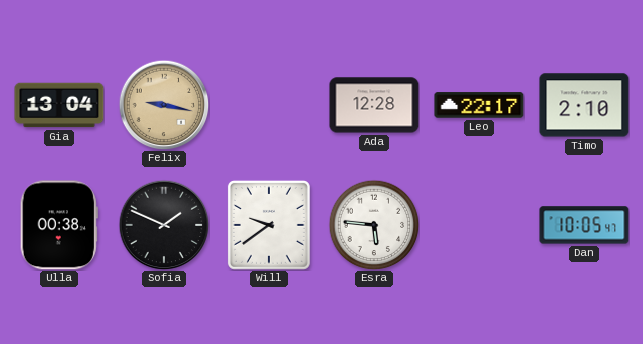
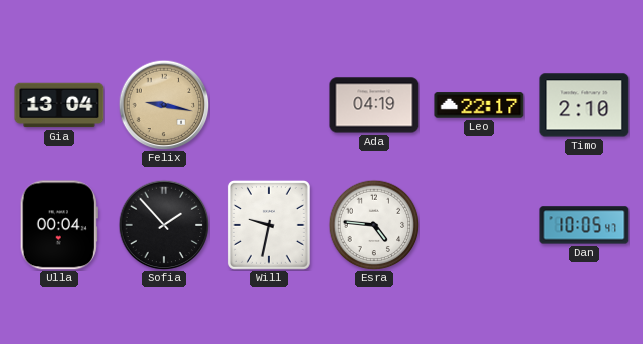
Ada: 12:28 -> 04:19 (374, 105)
Ulla: 00:38 -> 00:04 (59, 225)
Sofia: 1:49 -> 1:53 (164, 225)
Will: 9:39 -> 9:32 (269, 225)
Esra: 5:46 -> 4:46 (374, 225)
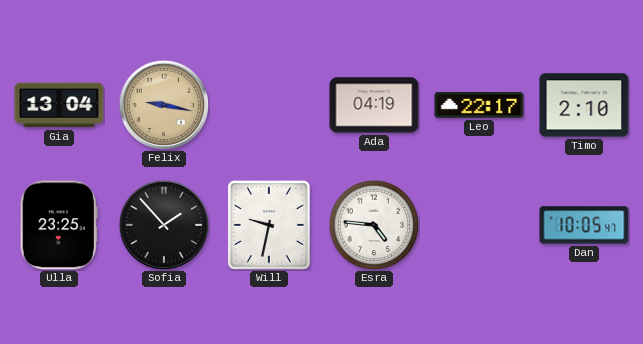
Ulla: 00:04 -> 23:25 (59, 225)
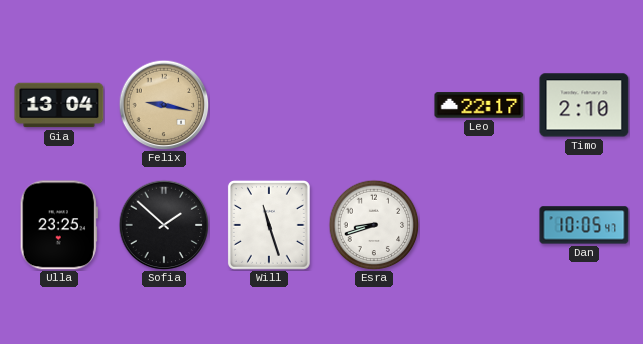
Ada: 04:19 -> none (374, 105)
Sofia: 1:53 -> 1:52 (164, 225)
Will: 9:32 -> 11:27 (269, 225)
Esra: 4:46 -> 8:42 (374, 225)
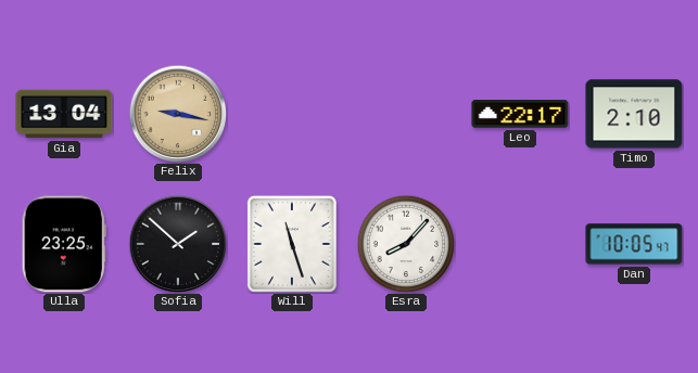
Esra: 8:42 -> 8:07 (406, 244)
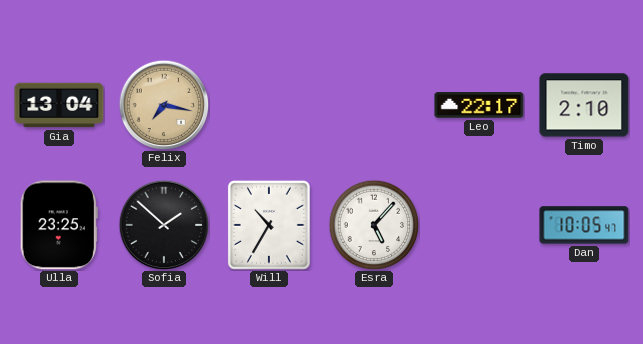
Felix: 9:17 -> 7:17 (164, 105)
Will: 11:27 -> 10:35 (269, 225)
Esra: 8:07 -> 5:07 (374, 225)
